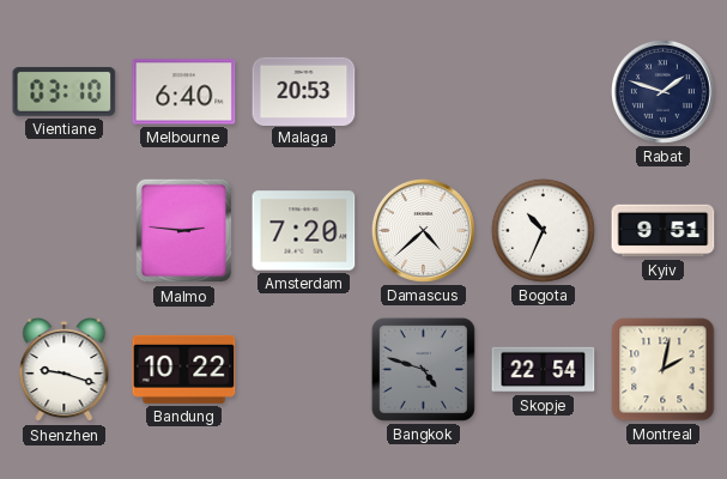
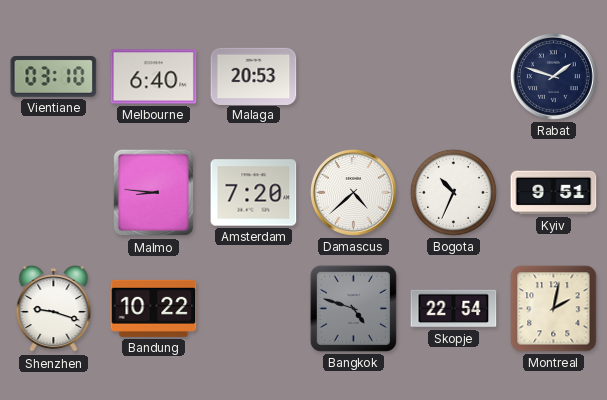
Malmo: 2:46 -> 8:46 (154, 193)
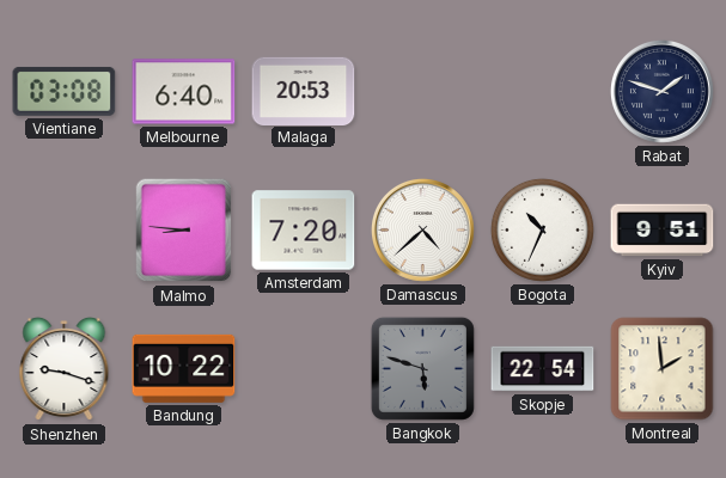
Vientiane: 03:10 -> 03:08 (65, 91)
Bangkok: 4:48 -> 5:48 (422, 368)
Montreal: 2:02 -> 1:59 (663, 369)
